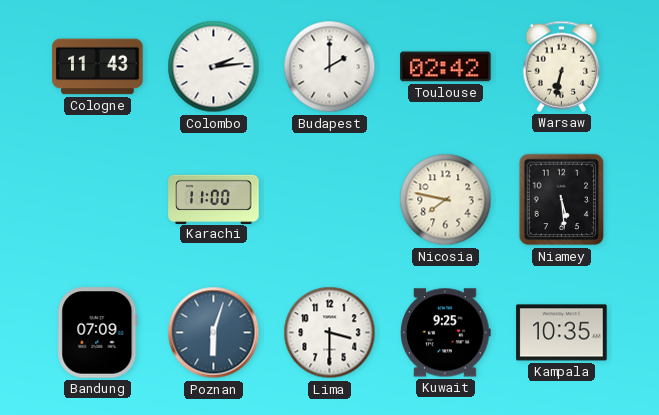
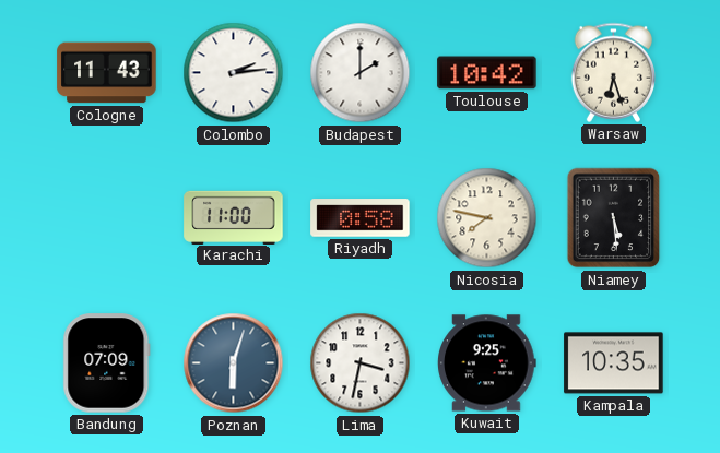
Toulouse: 02:42 -> 10:42 (487, 73)
Warsaw: 6:32 -> 6:27 (614, 72)
Riyadh: none -> 0:58 (361, 218)
Lima: 3:30 -> 3:32 (361, 363)
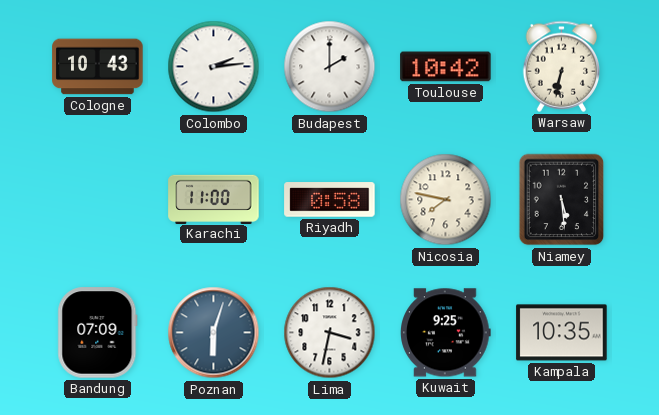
Cologne: 11:43 -> 10:43 (98, 67)
Warsaw: 6:27 -> 6:32 (562, 66)
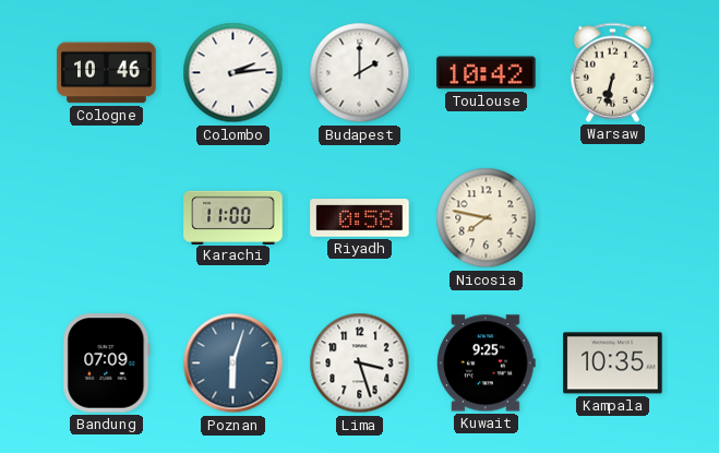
Cologne: 10:43 -> 10:46 (107, 73)
Niamey: 5:29 -> none (562, 200)
Lima: 3:32 -> 3:27 (360, 363)
